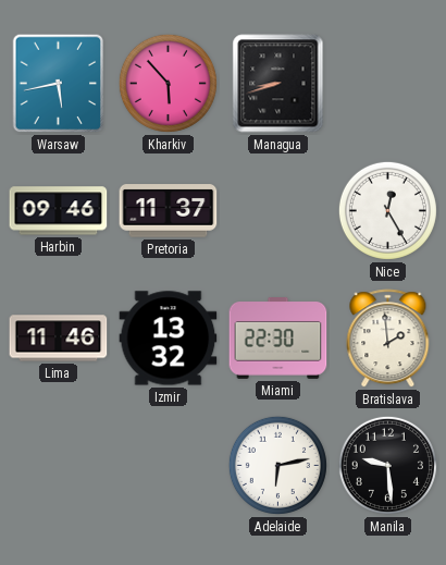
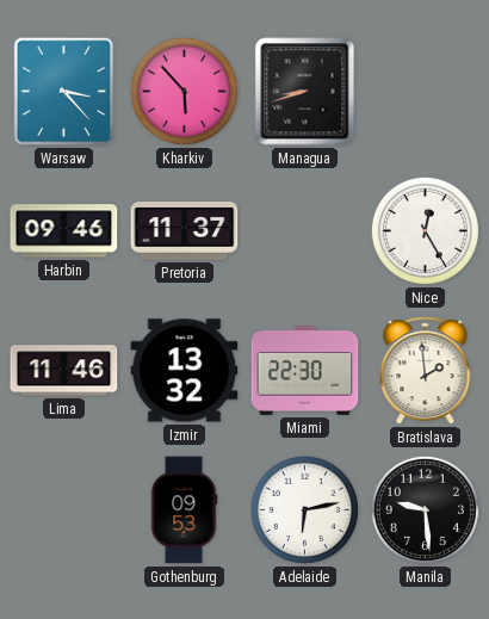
Warsaw: 5:43 -> 3:23 (64, 92)
Gothenburg: none -> 09:53 (184, 510)
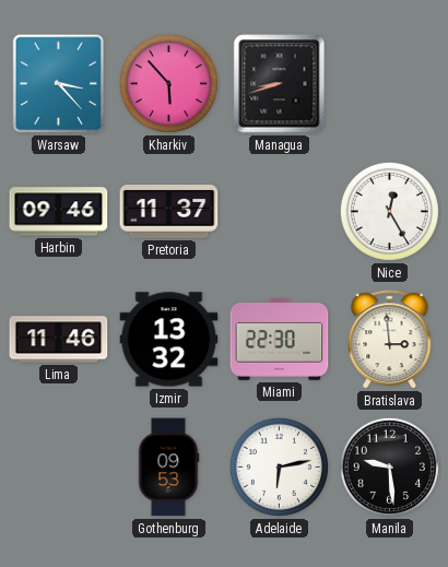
Bratislava: 1:59 -> 2:59 (390, 340)
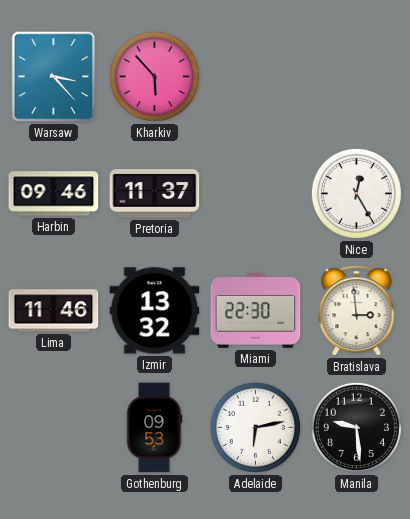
Managua: 8:42 -> none (280, 84)
